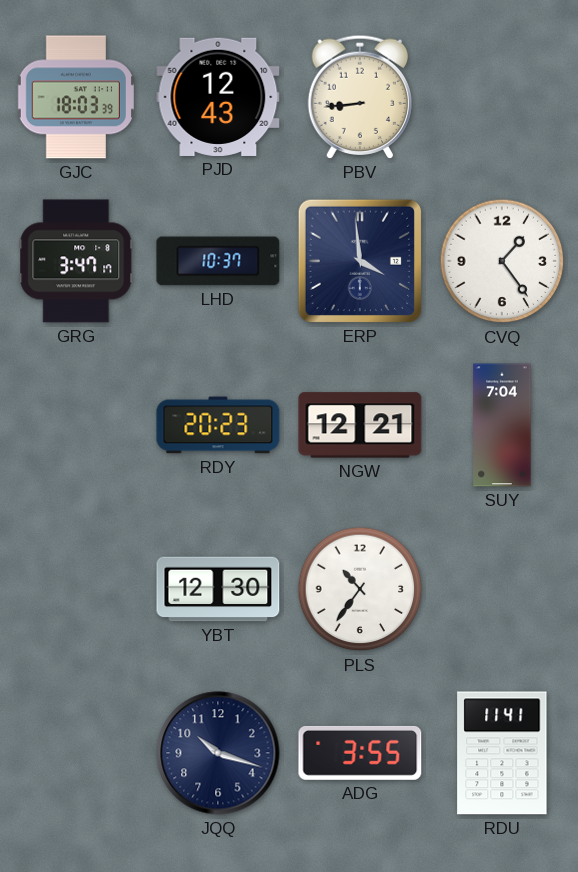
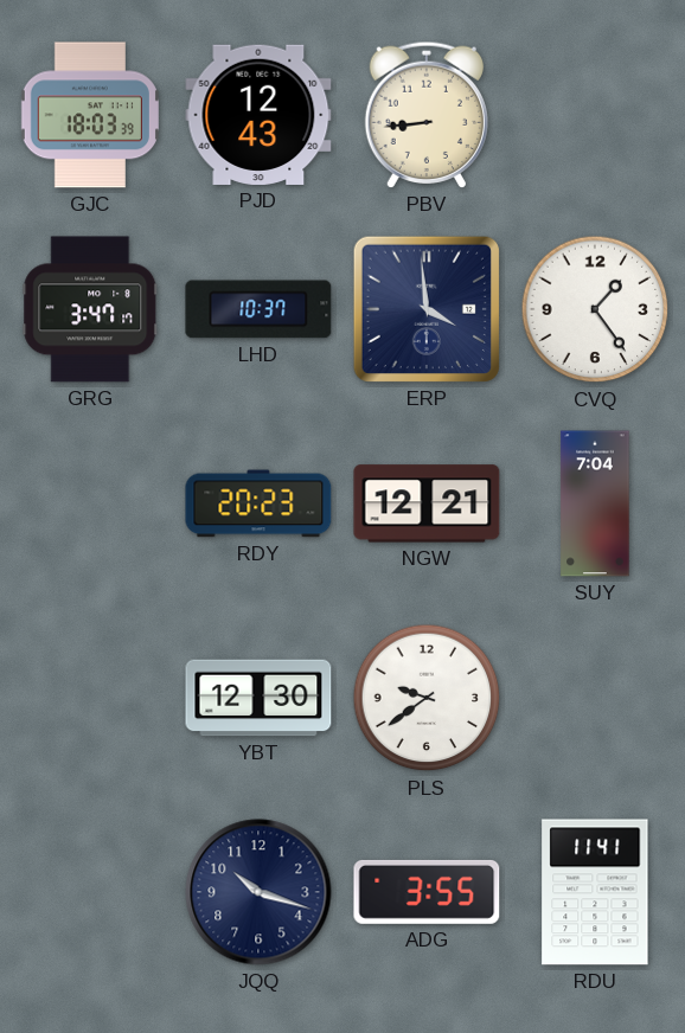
PLS: 10:36 -> 9:39 (427, 698)
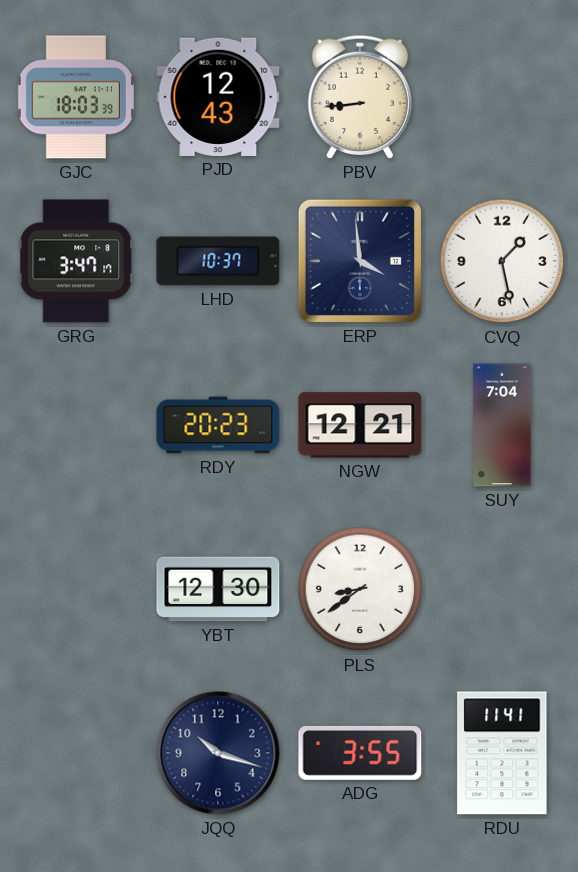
CVQ: 1:24 -> 1:28 (502, 261)
PLS: 9:39 -> 8:39 (360, 589)
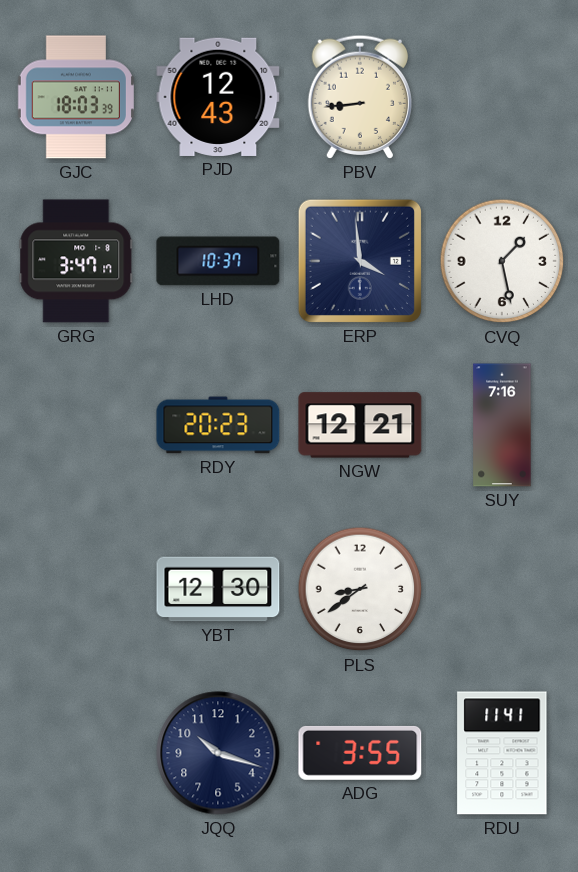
SUY: 7:04 -> 7:16 (502, 425)
